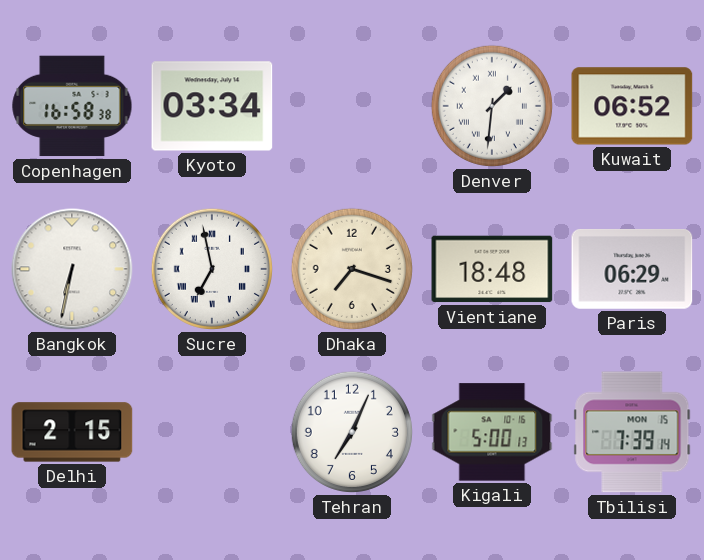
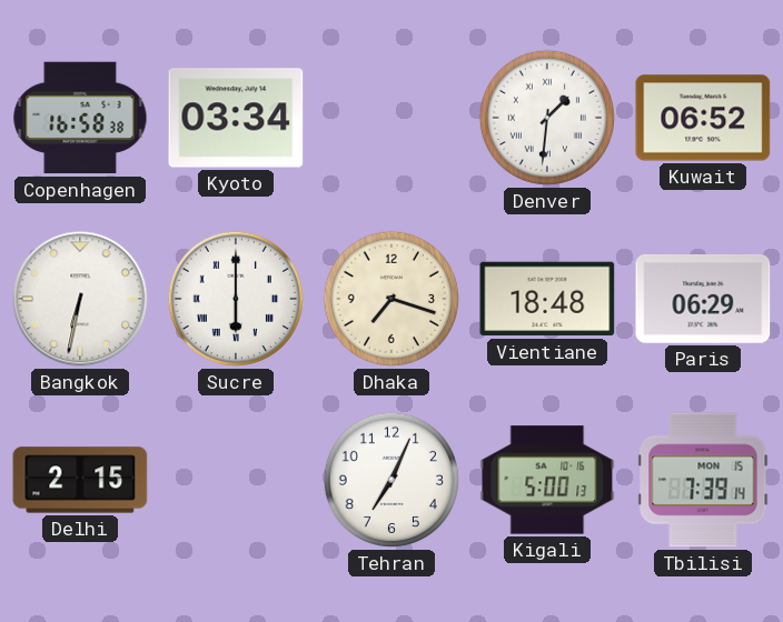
Sucre: 6:58 -> 6:00 (236, 299)
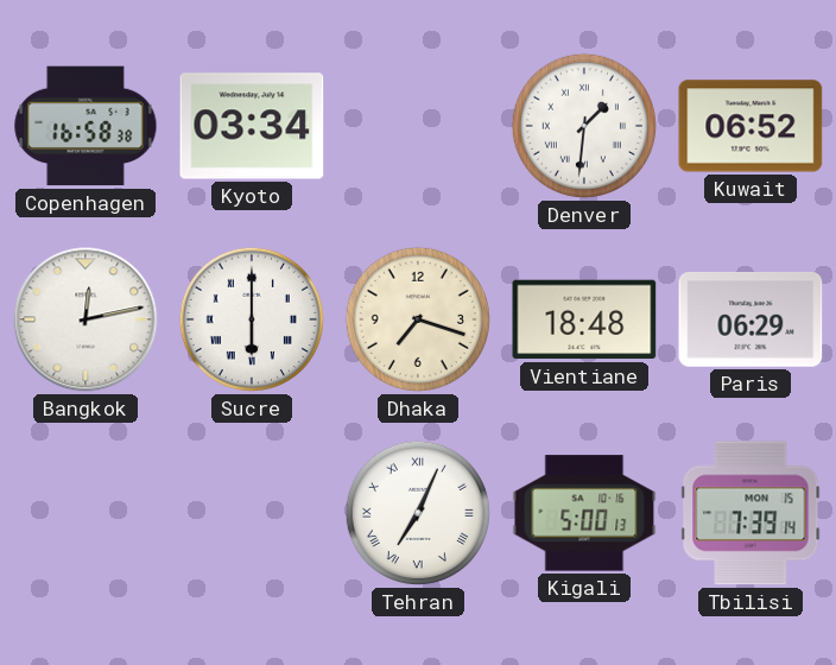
Bangkok: 6:32 -> 12:13 (85, 319)
Delhi: 2:15 -> none (80, 480)
Tehran numerals: Arabic -> Roman (418, 513)
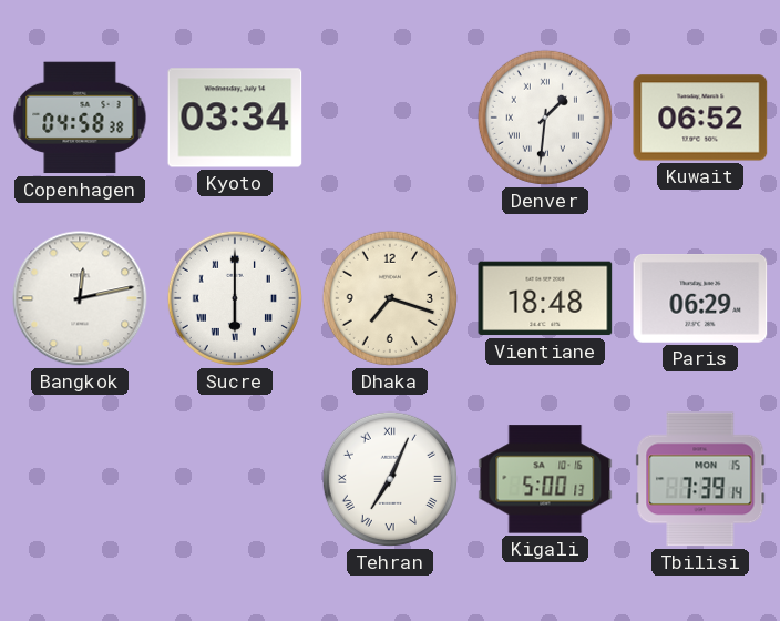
Copenhagen: 16:58 -> 04:58 (80, 118)
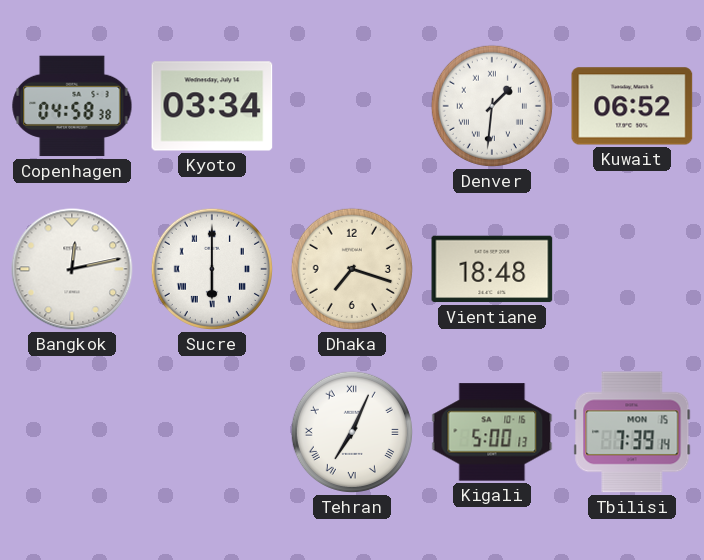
Paris: 06:29 -> none (700, 299)
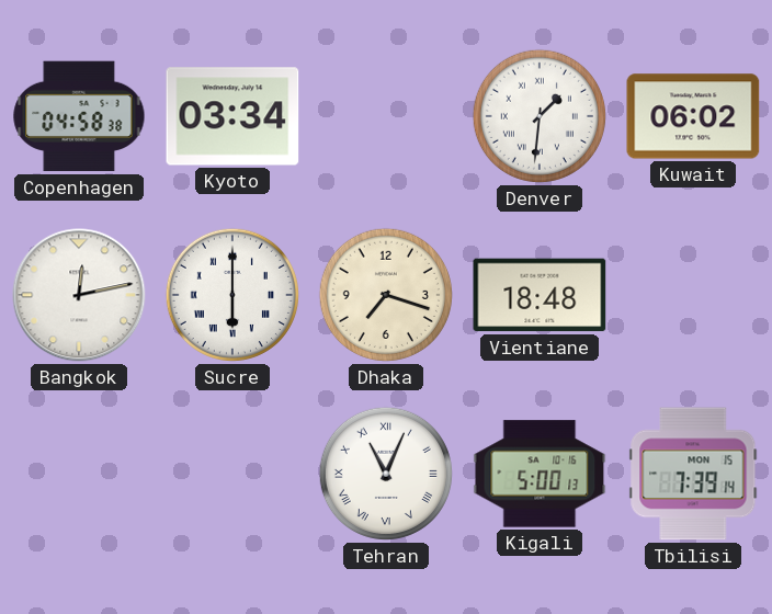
Kuwait: 06:52 -> 06:02 (693, 116)
Tehran: 7:04 -> 11:04 (386, 474)
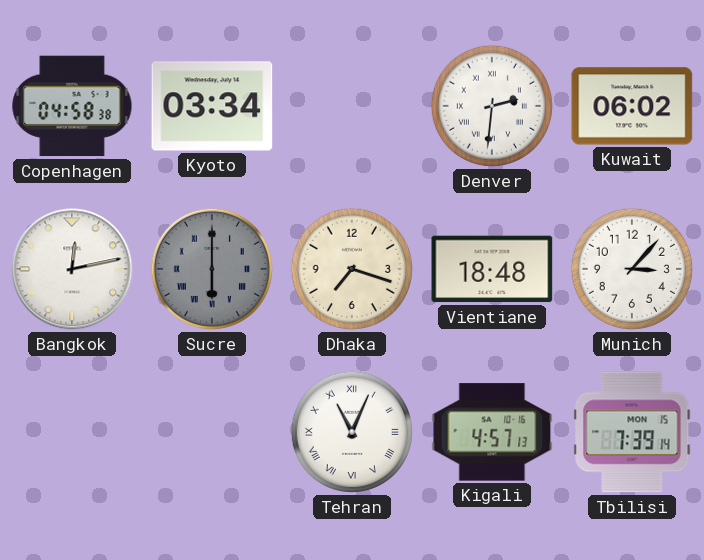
Denver: 1:31 -> 2:31 (492, 106)
Sucre dial: white -> grey (212, 269)
Munich: none -> 3:07 (632, 269)
Kigali: 5:00 -> 4:57 (492, 432)
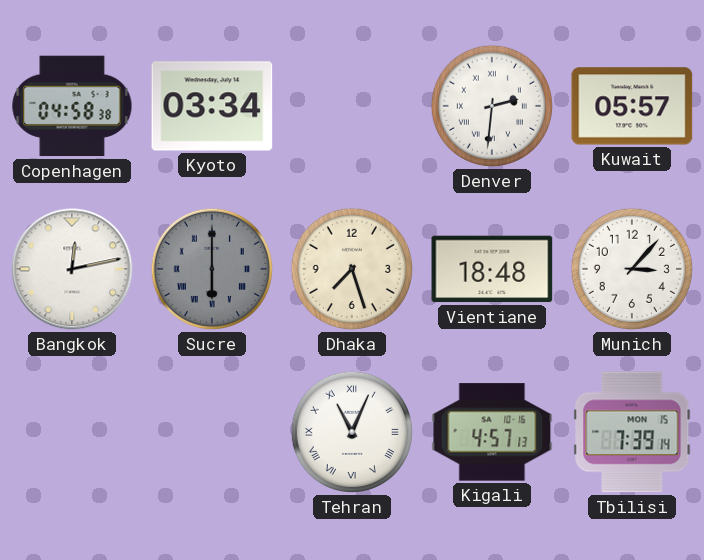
Kuwait: 06:02 -> 05:57 (632, 106)
Dhaka: 7:18 -> 7:27 (352, 269)
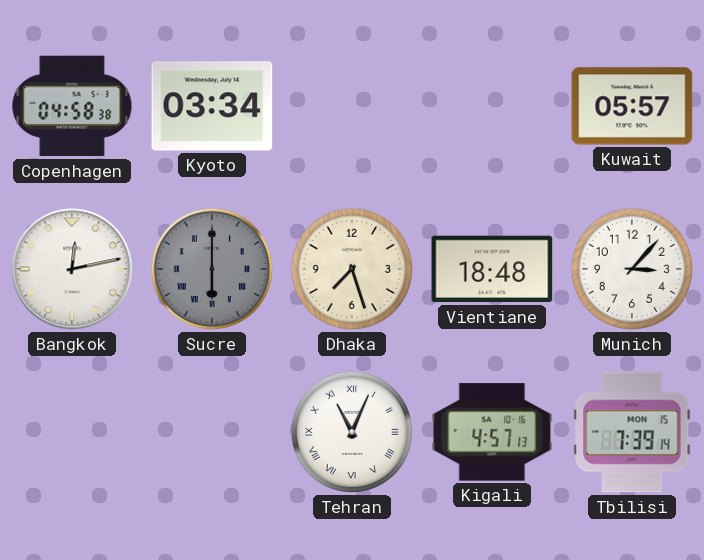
Denver: 2:31 -> none (492, 106)
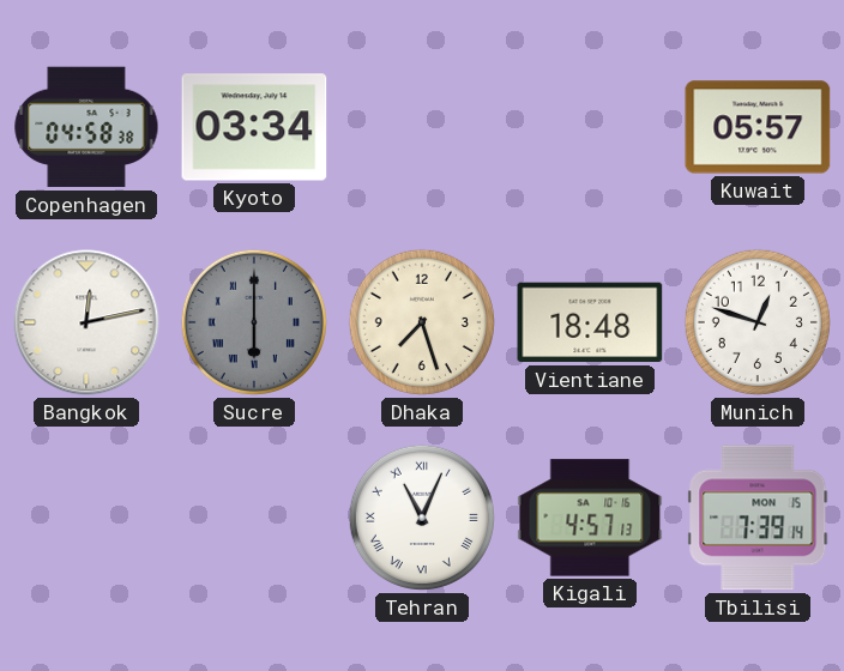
Munich: 3:07 -> 12:48 (758, 322)
